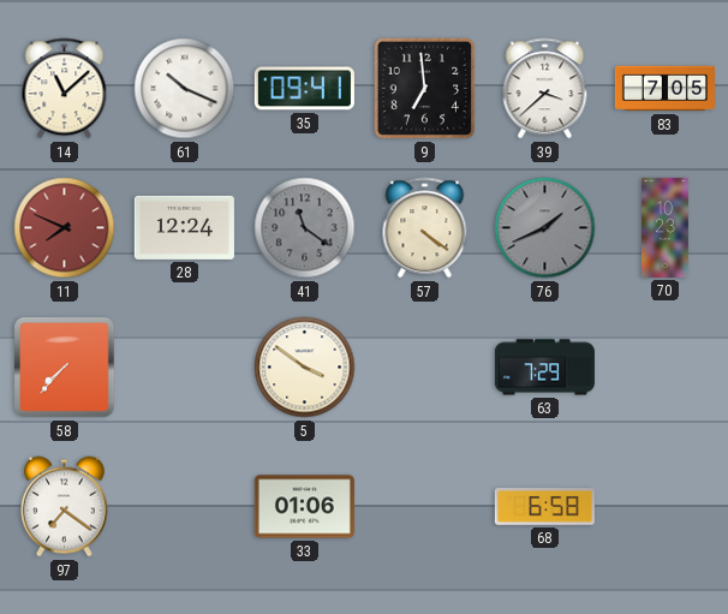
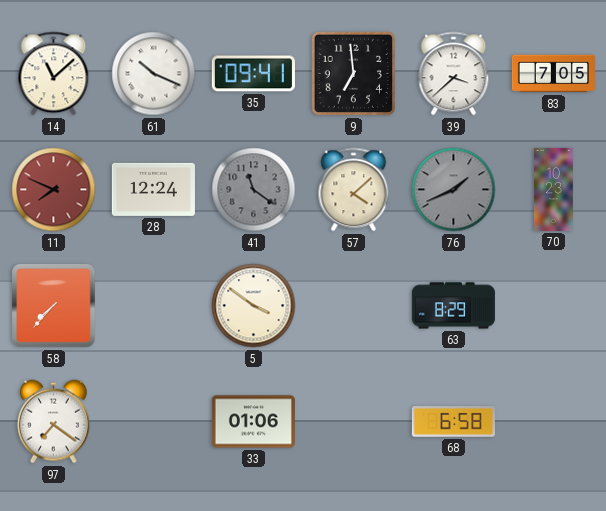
57: 4:21 -> 4:08 (354, 190)
63: 7:29 -> 8:29 (453, 306)
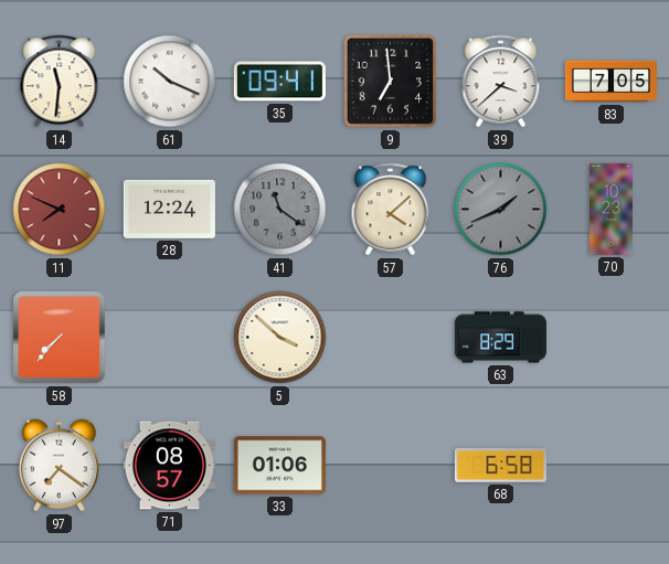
14: 11:08 -> 11:31 (60, 82)
5: 3:51 -> 3:52 (280, 338)
71: none -> 08:57 (169, 466)
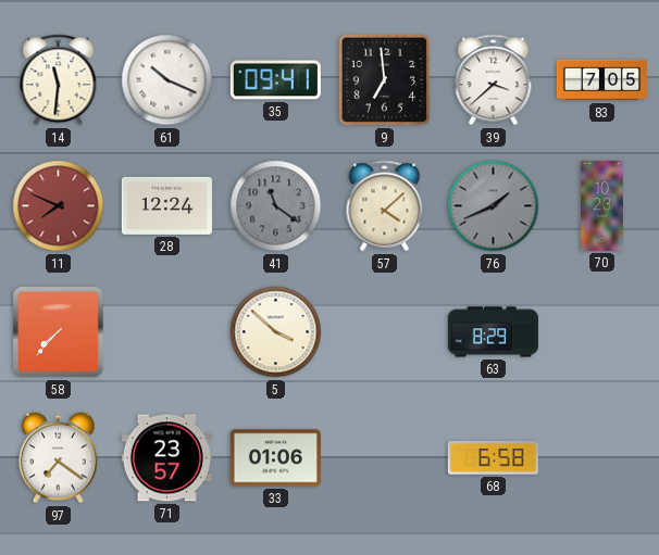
71: 08:57 -> 23:57 (166, 458)
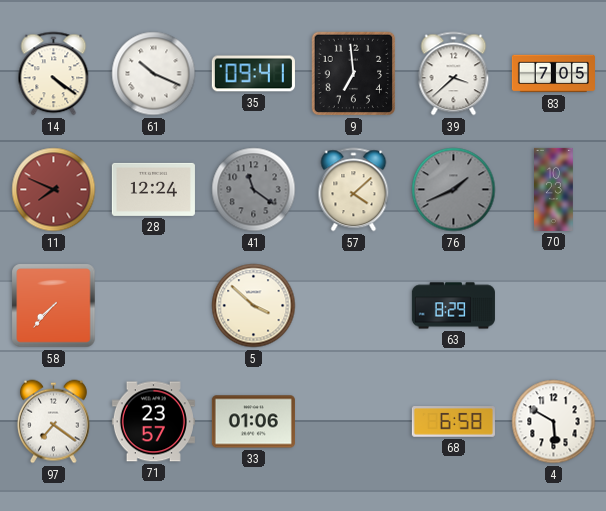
14: 11:31 -> 4:21 (54, 74)
4: none -> 5:50 (554, 422)
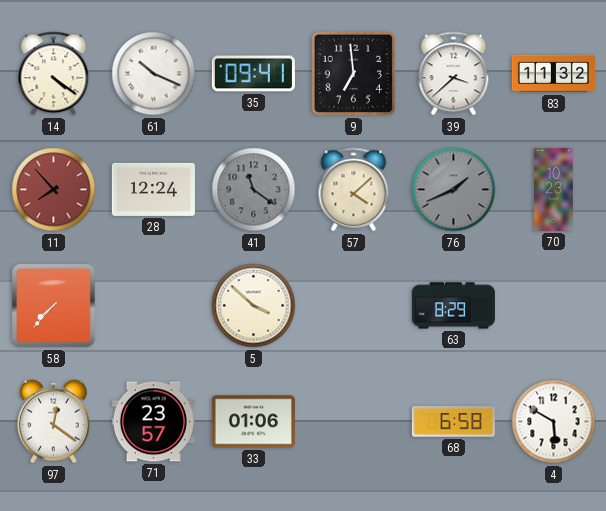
83: 7:05 -> 11:32 (553, 74)
11: 7:49 -> 7:53 (54, 190)
97: 7:21 -> 12:21 (53, 422)
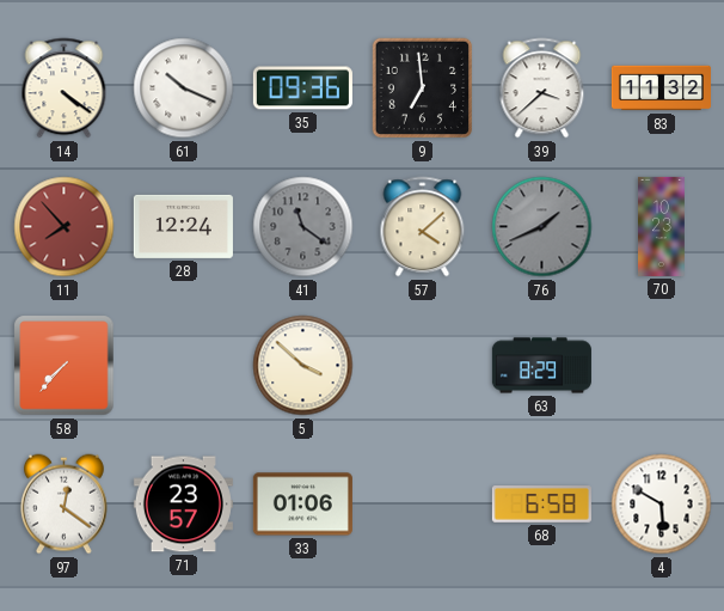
35: 09:41 -> 09:36 (302, 88)
